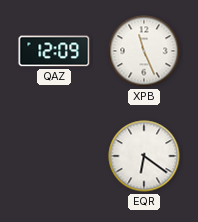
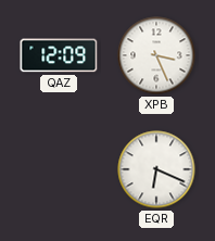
XPB: 11:26 -> 3:26 (156, 55)
EQR: 6:21 -> 6:19 (156, 169)
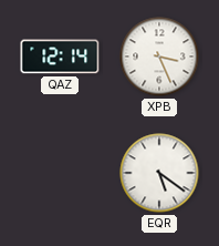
QAZ: 12:09 -> 12:14 (60, 57)
EQR: 6:19 -> 5:21 (159, 173)
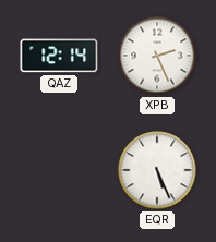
XPB: 3:26 -> 2:26 (157, 56)
EQR: 5:21 -> 5:26 (157, 170)
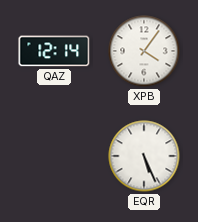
XPB: 2:26 -> 4:06 (144, 51)
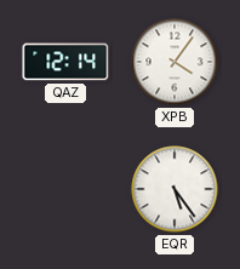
EQR: 5:26 -> 5:24 (175, 189)
